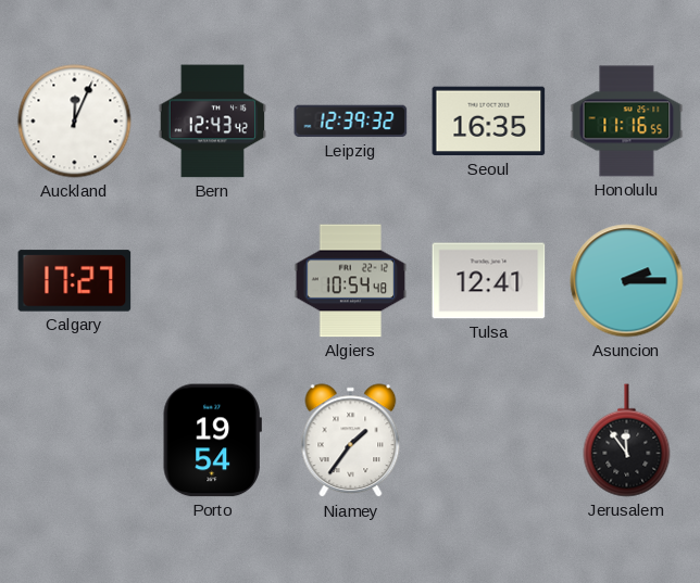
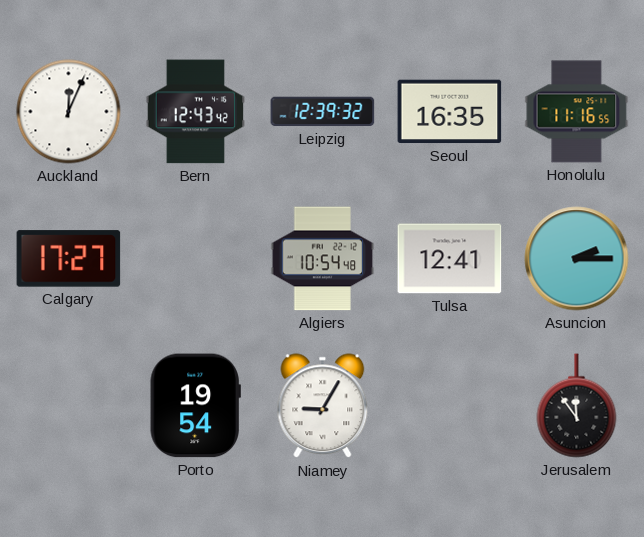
Niamey: 1:36 -> 9:05 (323, 406)
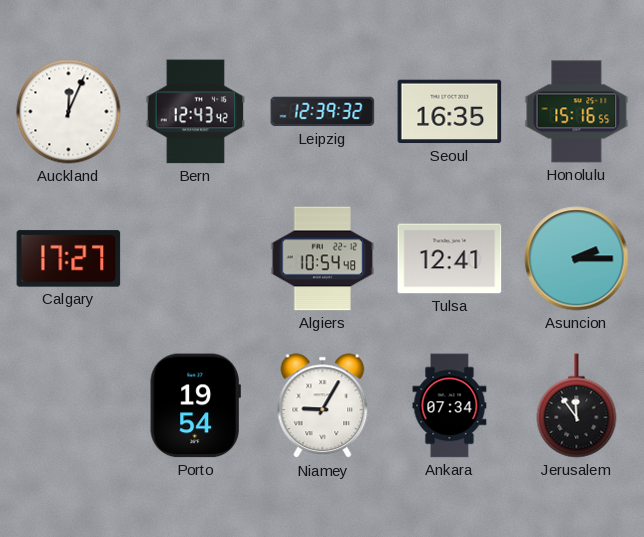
Honolulu: 11:16 -> 15:16 (577, 112)
Ankara: none -> 07:34 (450, 406)
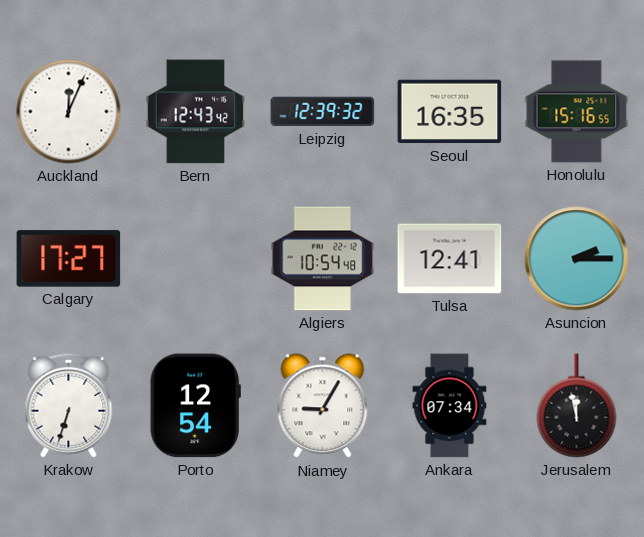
Krakow: none -> 6:33 (69, 405)
Porto: 19:54 -> 12:54 (195, 406)
Jerusalem: 11:54 -> 11:58 (577, 406)
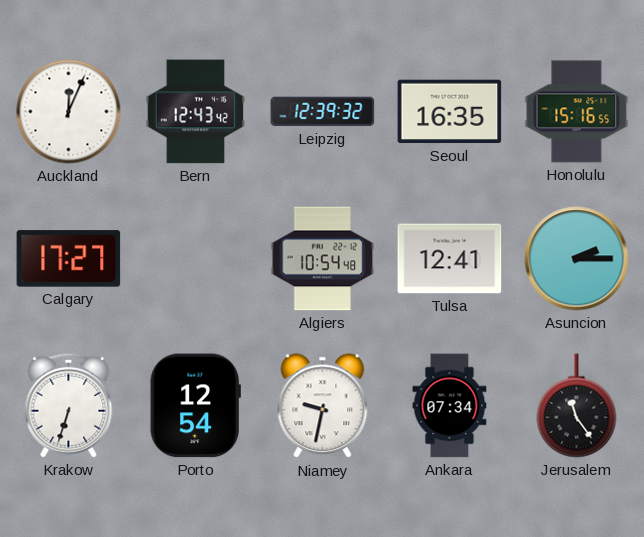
Niamey: 9:05 -> 9:32 (323, 406)
Jerusalem: 11:58 -> 11:24 (577, 406)
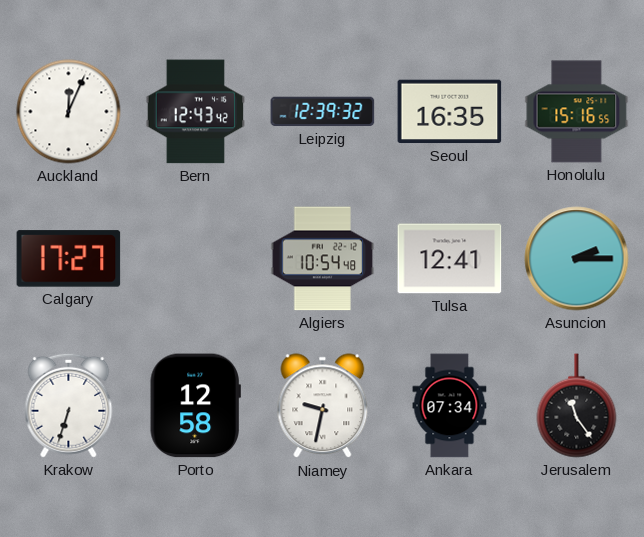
Porto: 12:54 -> 12:58 (195, 406)
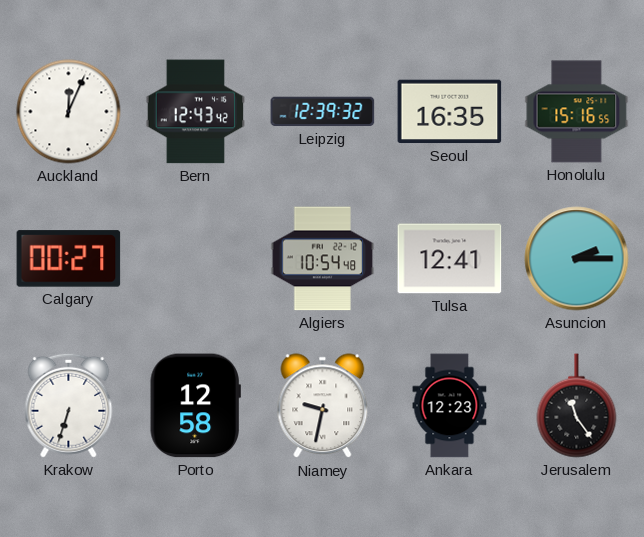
Calgary: 17:27 -> 00:27 (69, 259)
Ankara: 07:34 -> 12:23 (450, 406)
